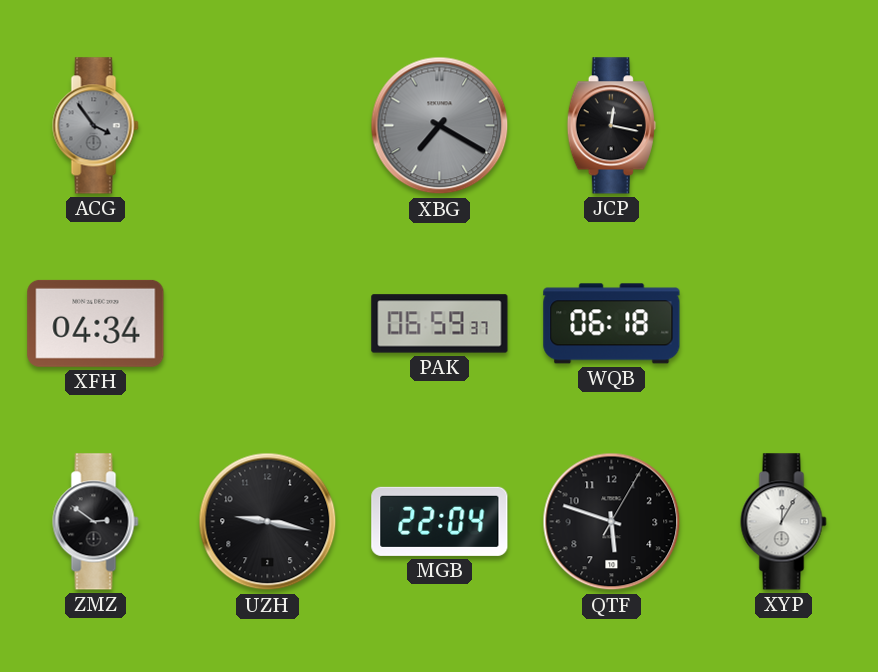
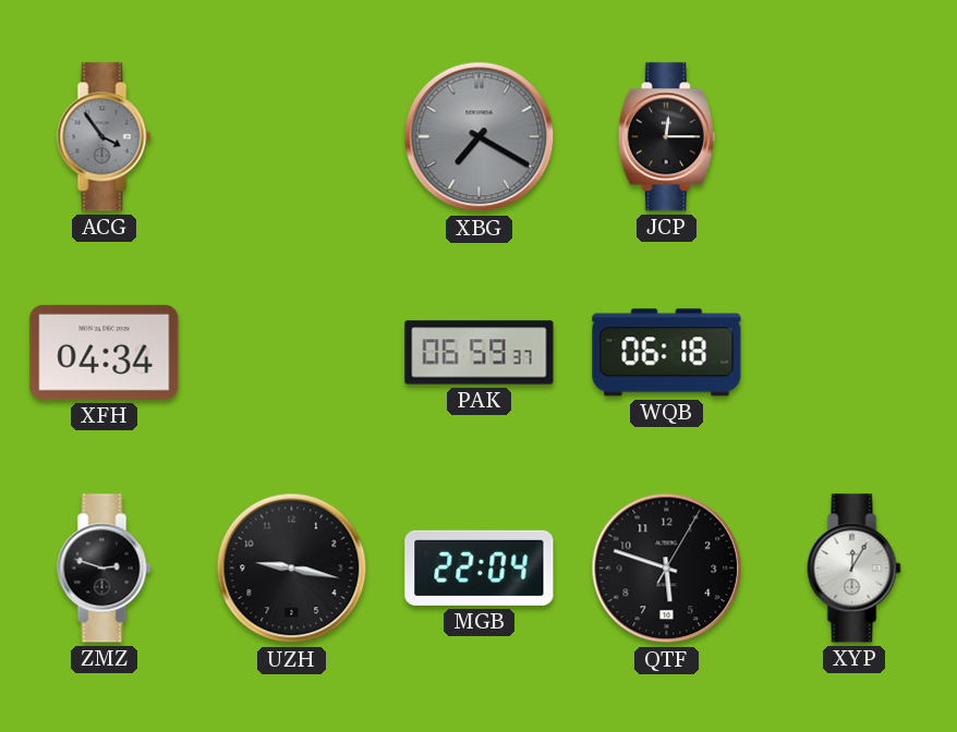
JCP: 12:17 -> 12:15 (666, 137)
ZMZ: 2:51 -> 2:48 (105, 569)
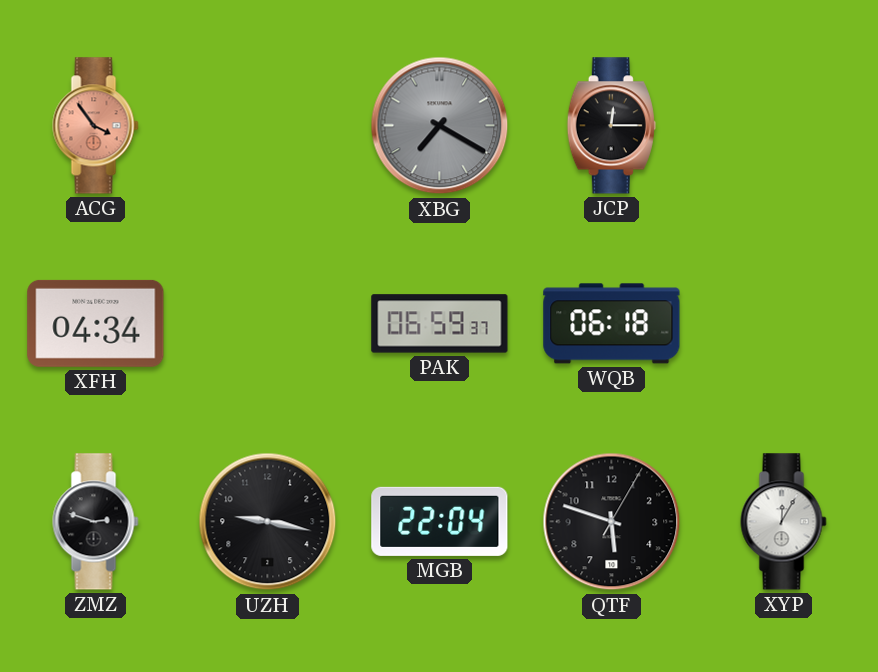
ACG dial: grey -> salmon (96, 126)
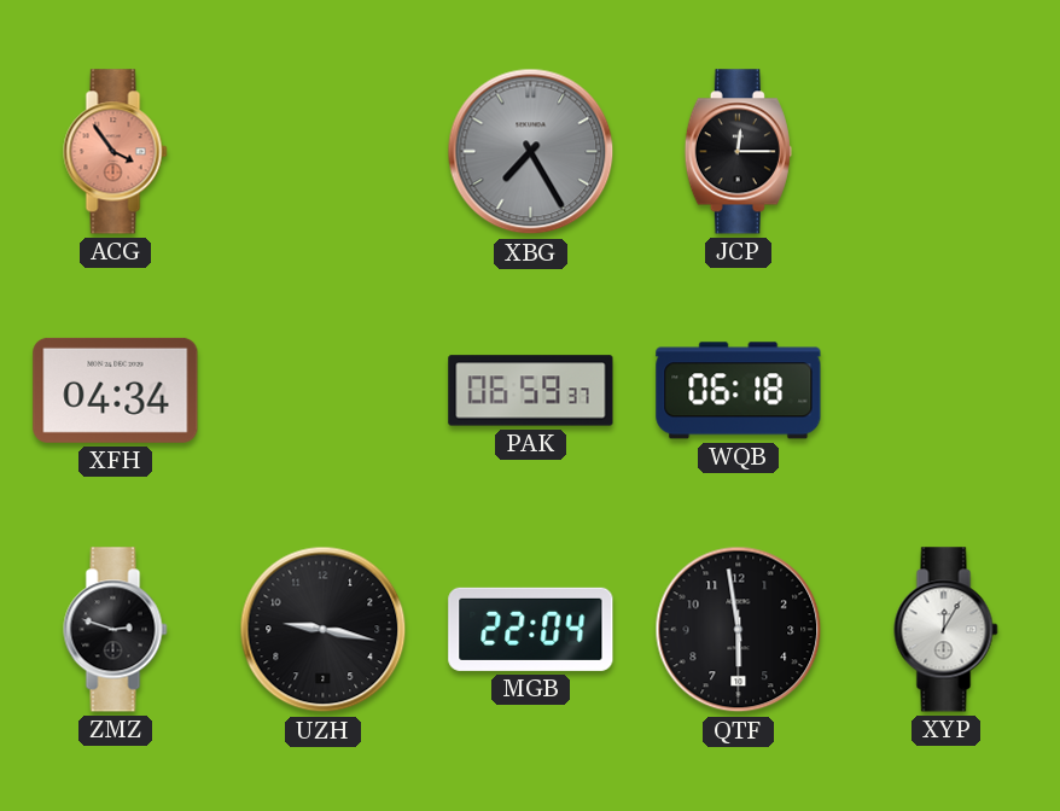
XBG: 7:20 -> 7:25 (531, 152)
QTF: 5:48 -> 5:58 (739, 630)
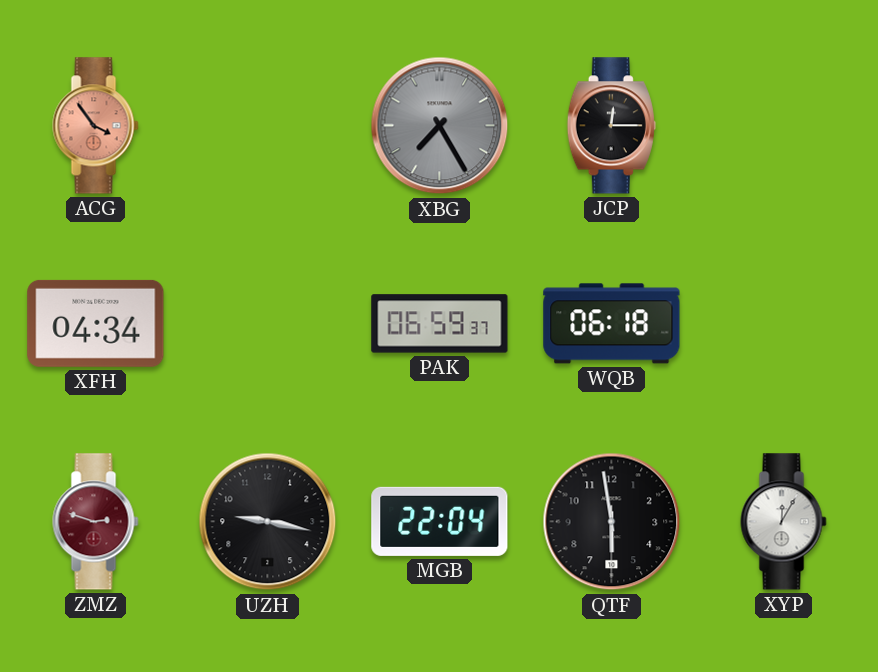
ZMZ dial: black -> burgundy (96, 522)
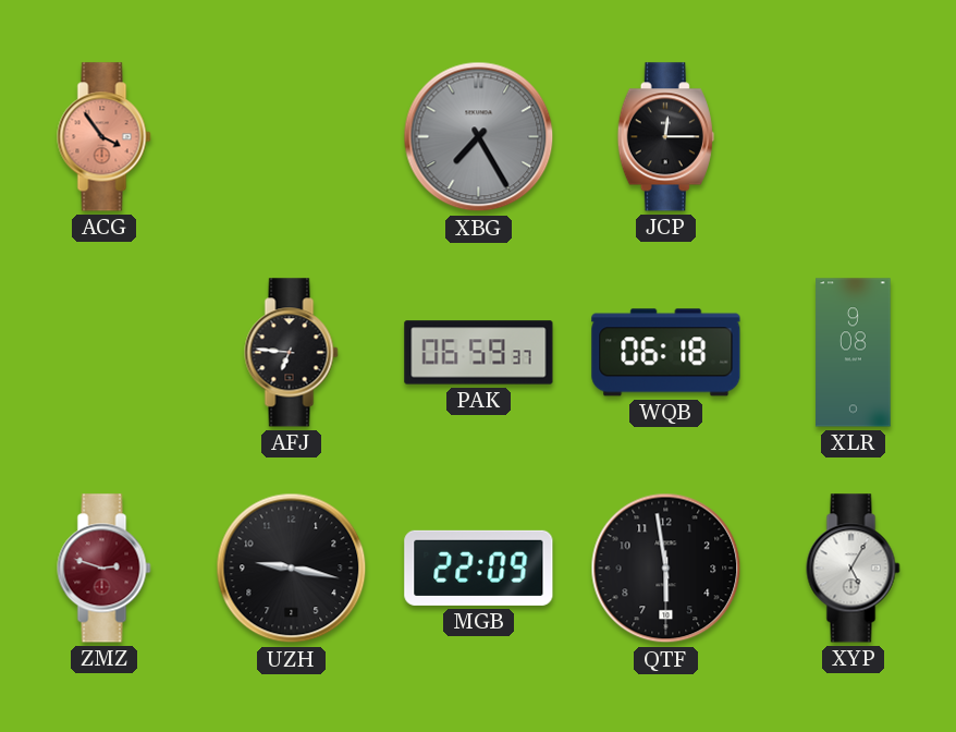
XFH: 04:34 -> none (96, 323)
AFJ: none -> 6:46 (292, 353)
XLR: none -> 9:08 (854, 353)
MGB: 22:04 -> 22:09 (479, 568)
XYP: 12:05 -> 5:05 (854, 569)
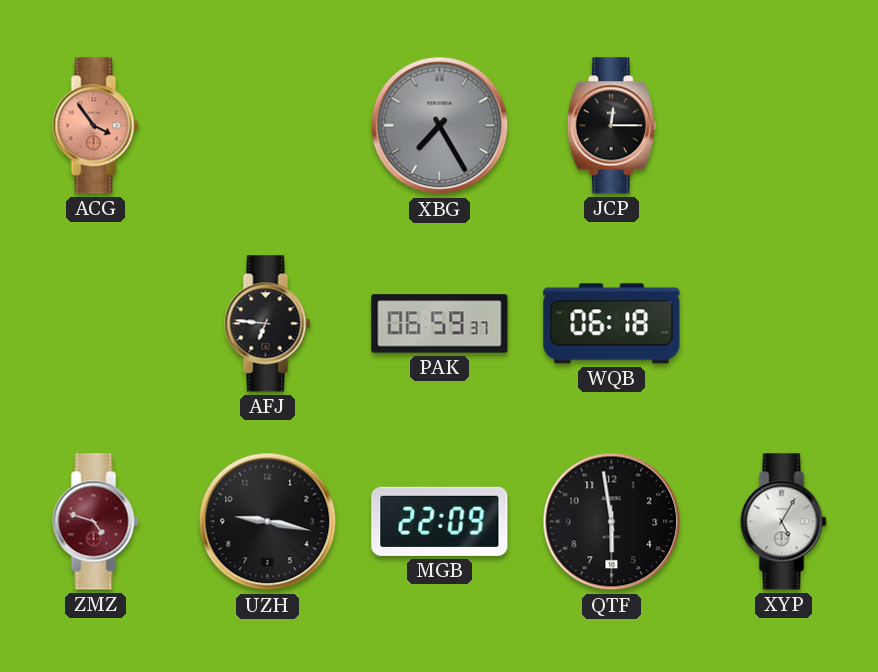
XLR: 9:08 -> none (854, 353)
ZMZ: 2:48 -> 4:48 (96, 522)
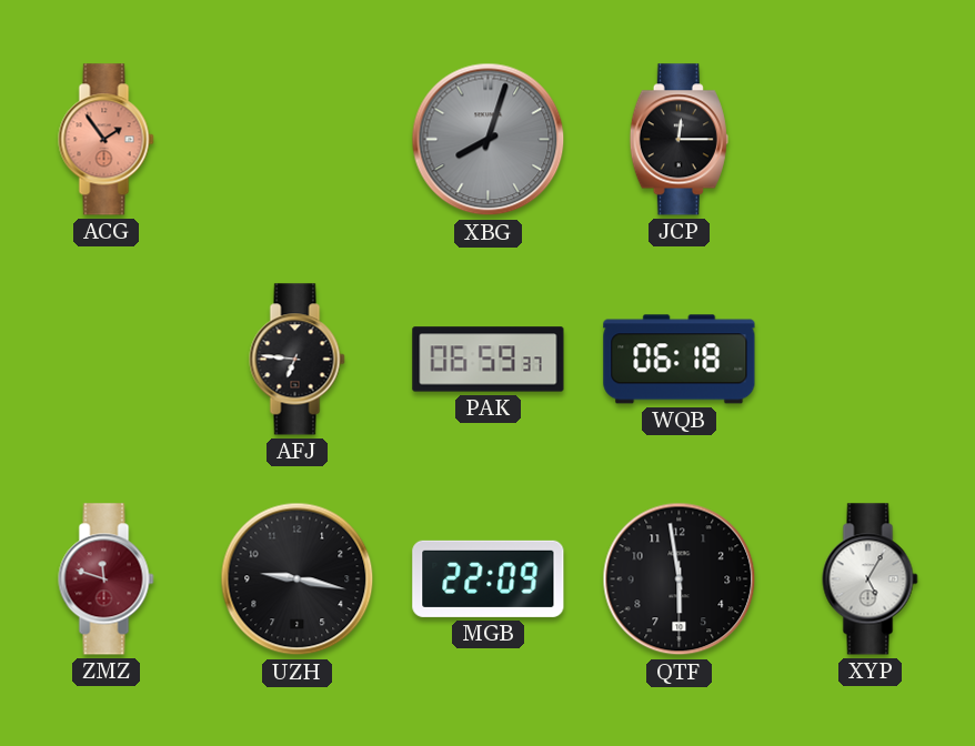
ACG: 3:54 -> 1:54 (107, 140)
XBG: 7:25 -> 8:03 (489, 140)
ZMZ: 4:48 -> 11:48 (107, 579)
